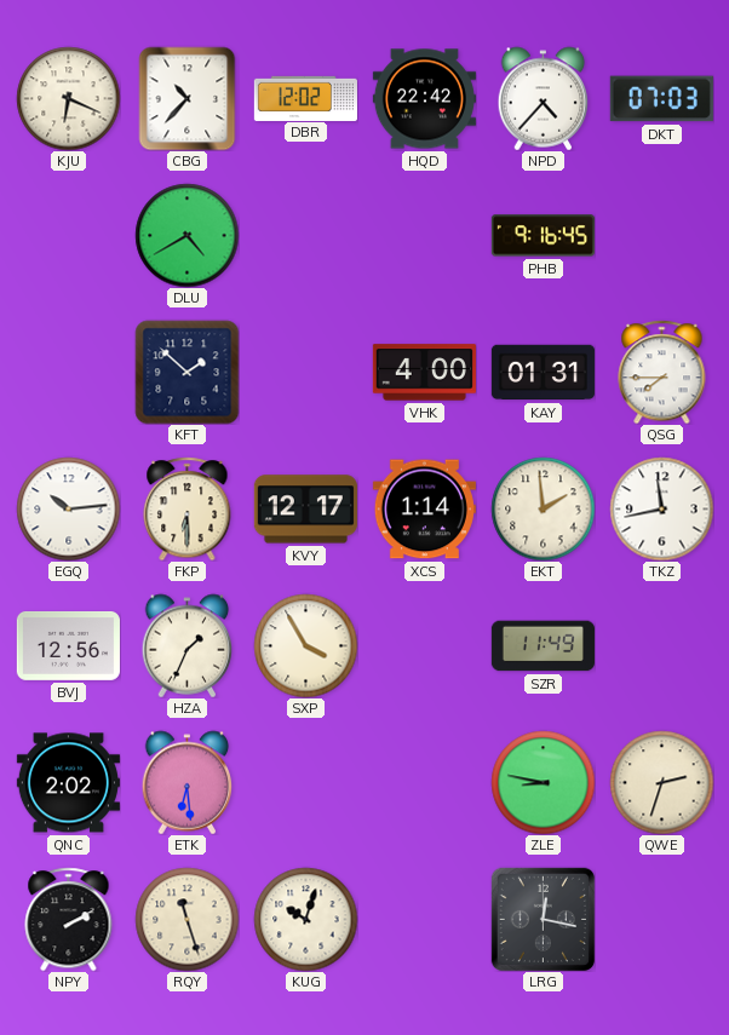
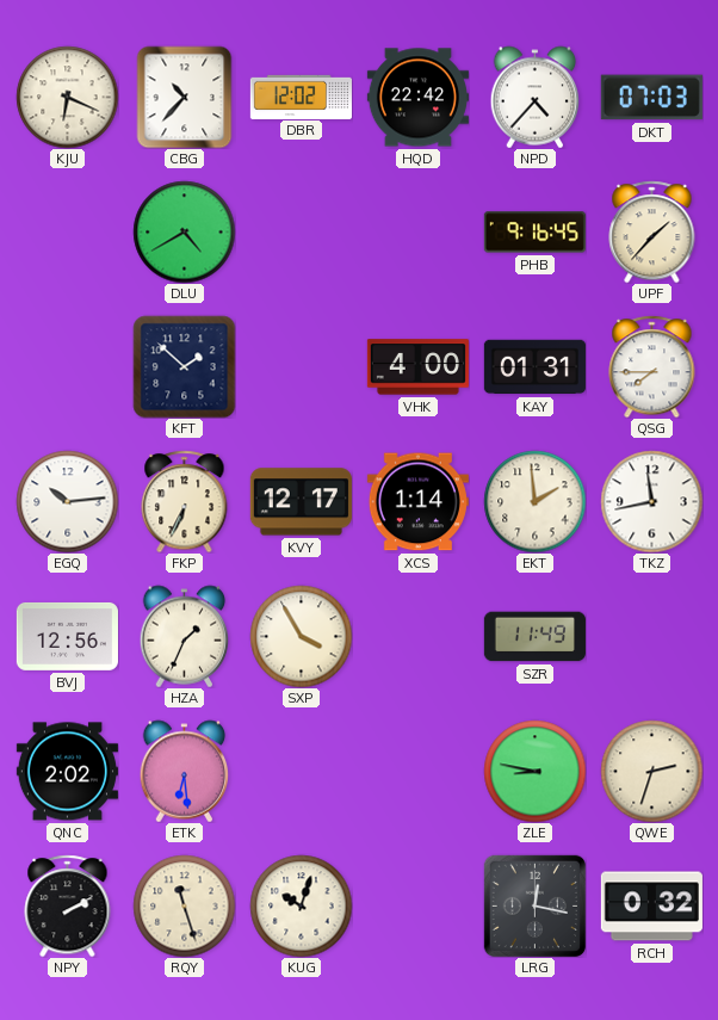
UPF: none -> 1:37 (652, 231)
FKP: 6:30 -> 6:34 (185, 501)
RCH: none -> 0:32 (651, 907)
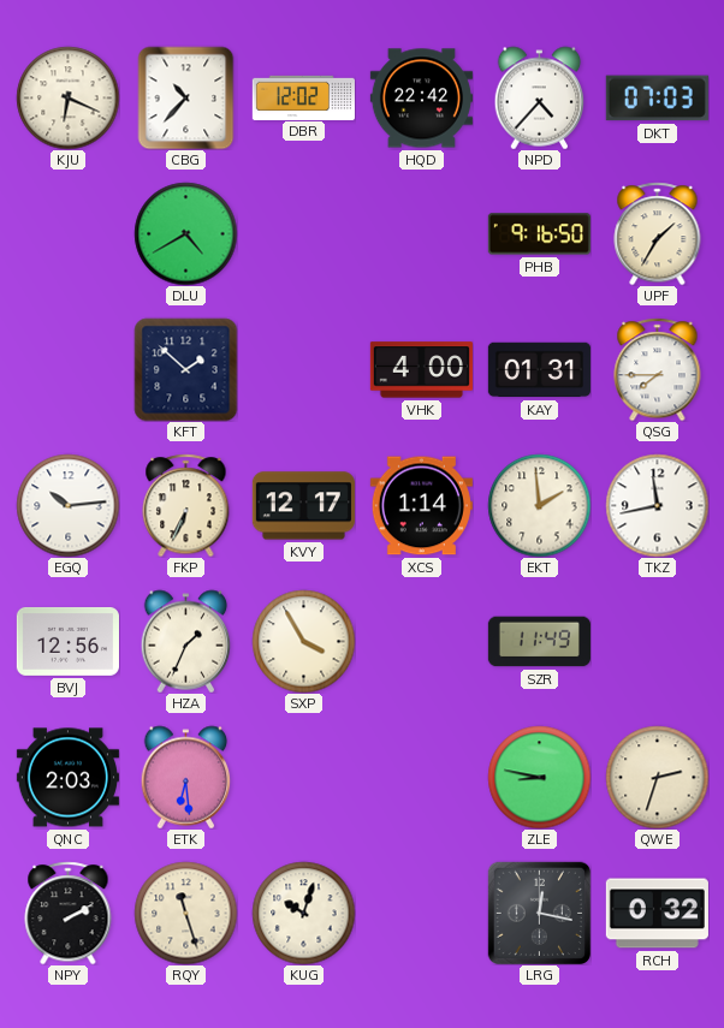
PHB: 9:16:45 -> 9:16:50 (539, 234)
UPF: 1:37 -> 1:35 (658, 233)
QNC: 2:02 -> 2:03 (67, 778)
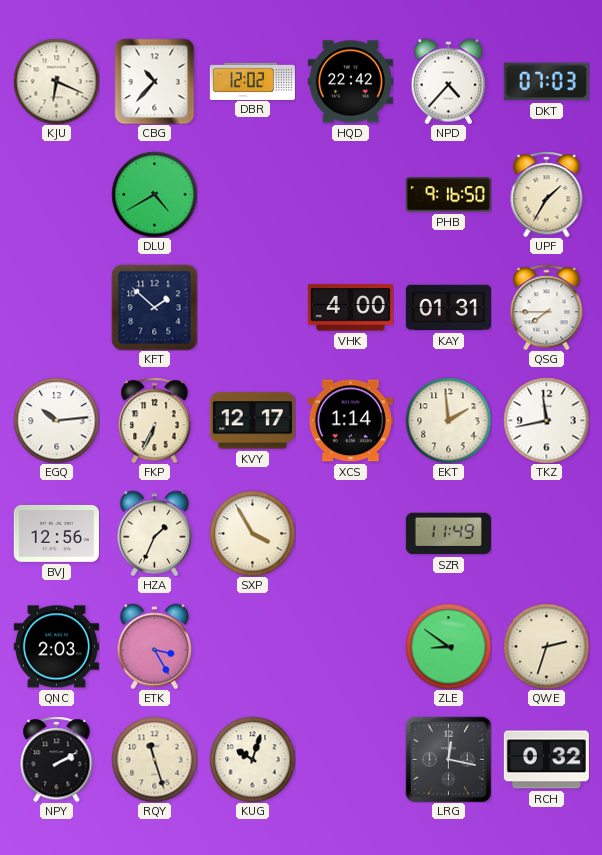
ETK: 6:29 -> 3:25 (155, 646)
ZLE: 8:47 -> 8:51 (448, 646)
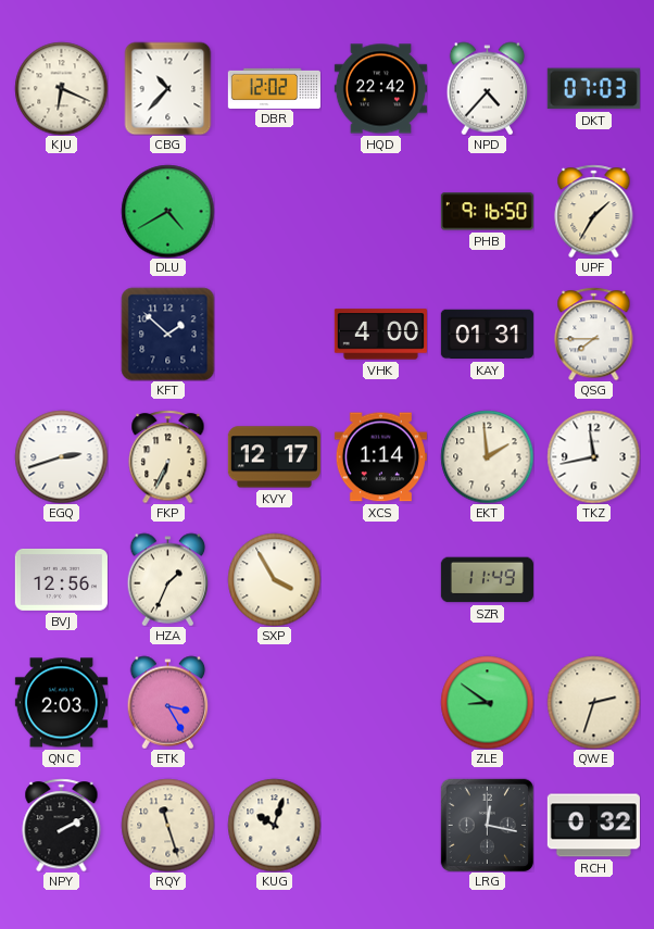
EGQ: 10:14 -> 2:42 (61, 456)
